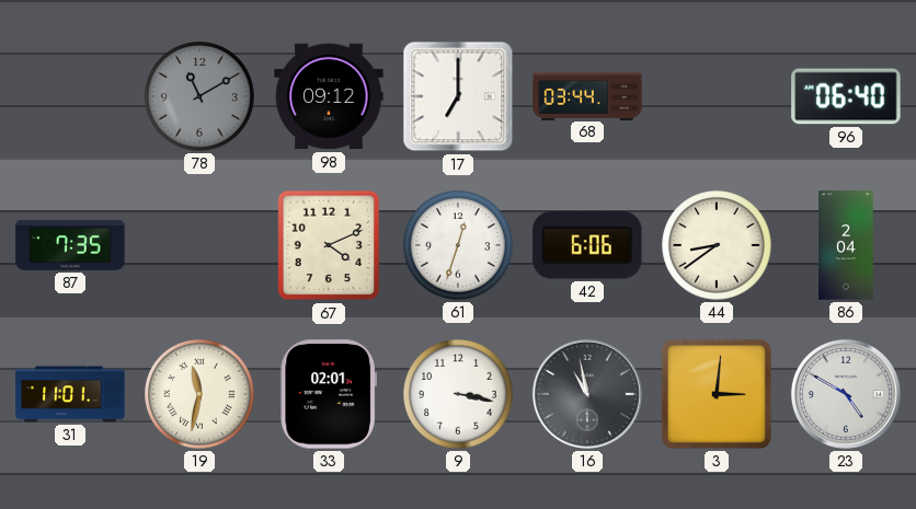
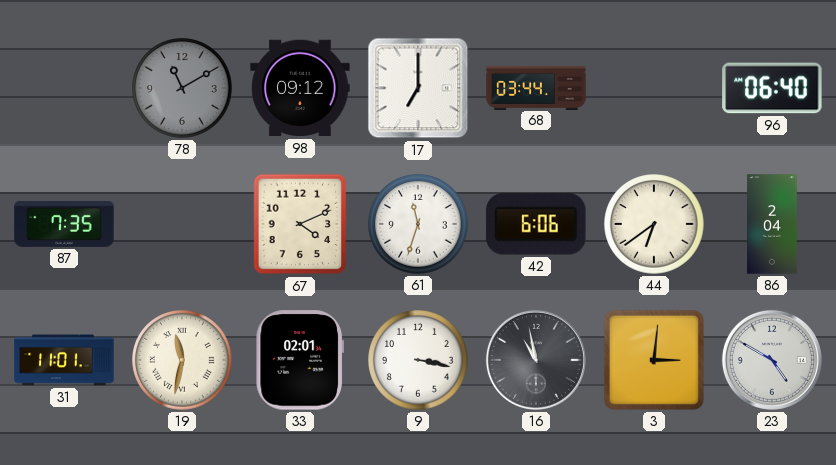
61: 12:33 -> 11:33 (418, 224)
44: 8:39 -> 6:39 (654, 224)
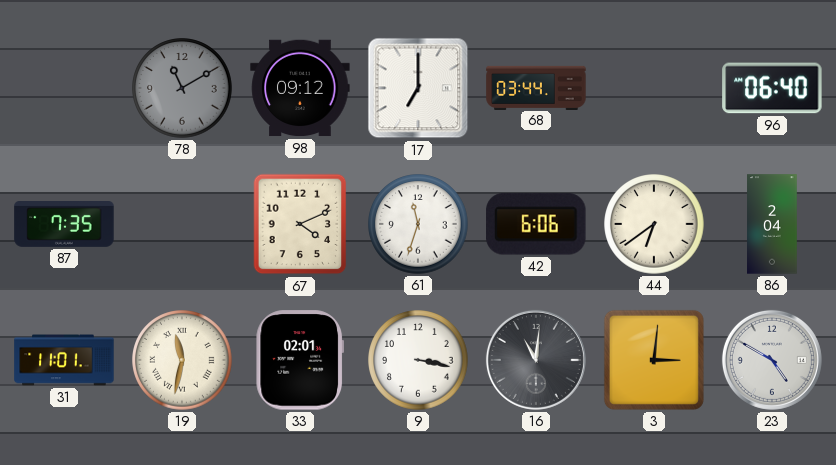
16: 10:58 -> 11:01 (536, 360)
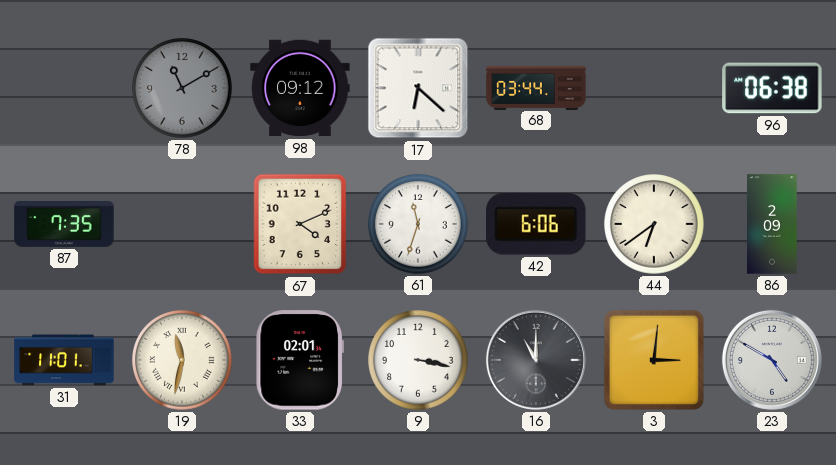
17: 7:00 -> 6:22 (418, 88)
96: 06:40 -> 06:38 (772, 88)
86: 2:04 -> 2:09 (772, 224)
16: 11:01 -> 11:00 (536, 360)
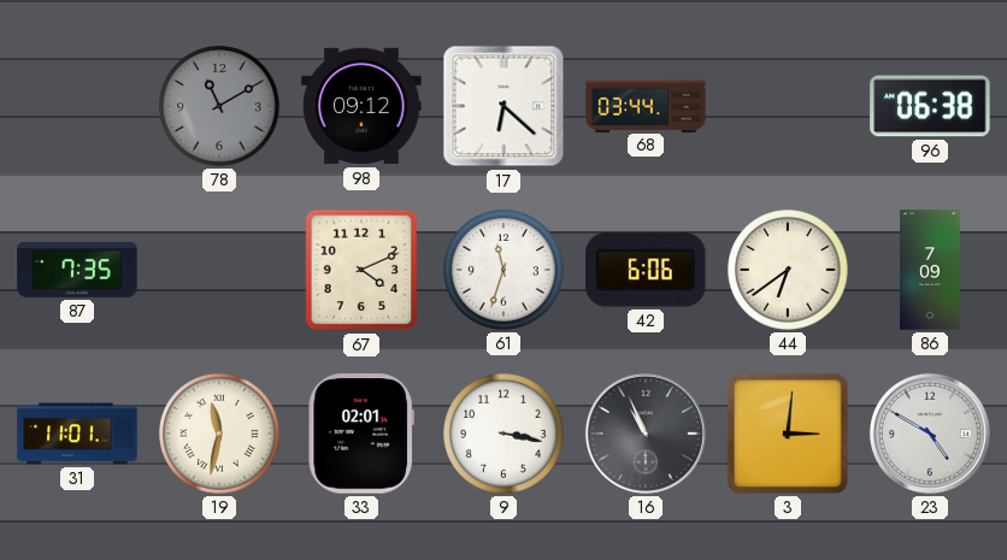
86: 2:09 -> 7:09 (930, 270)
16: 11:00 -> 10:56 (646, 434)
